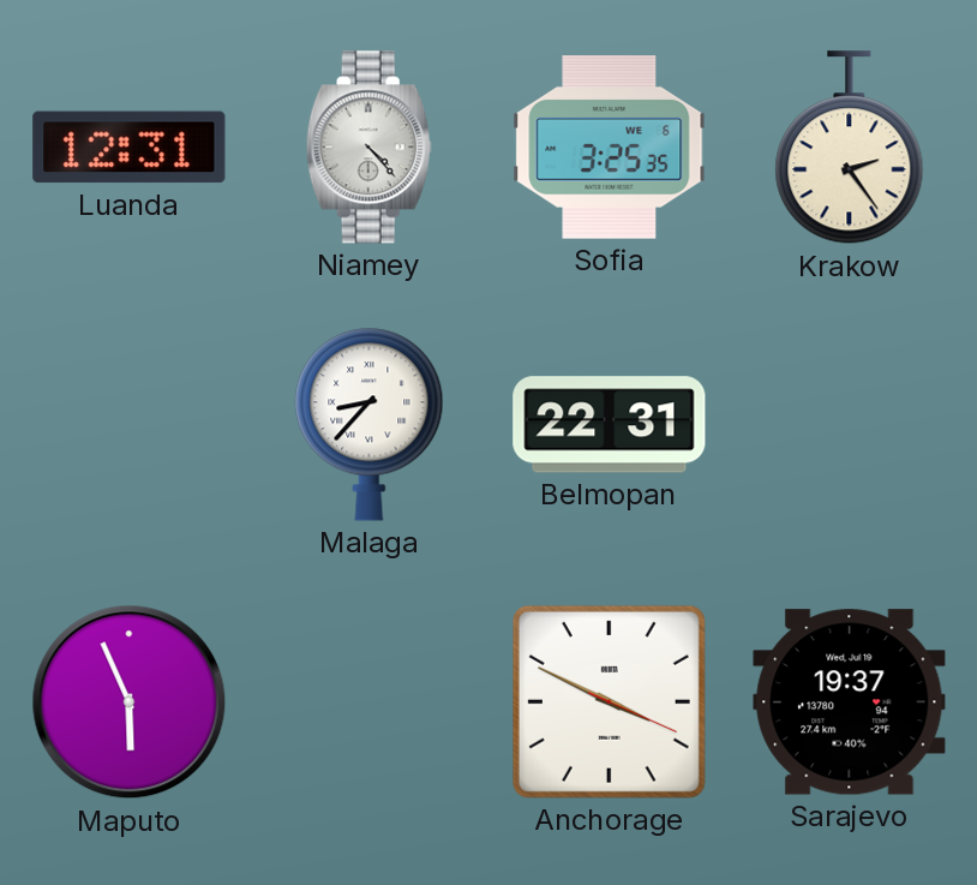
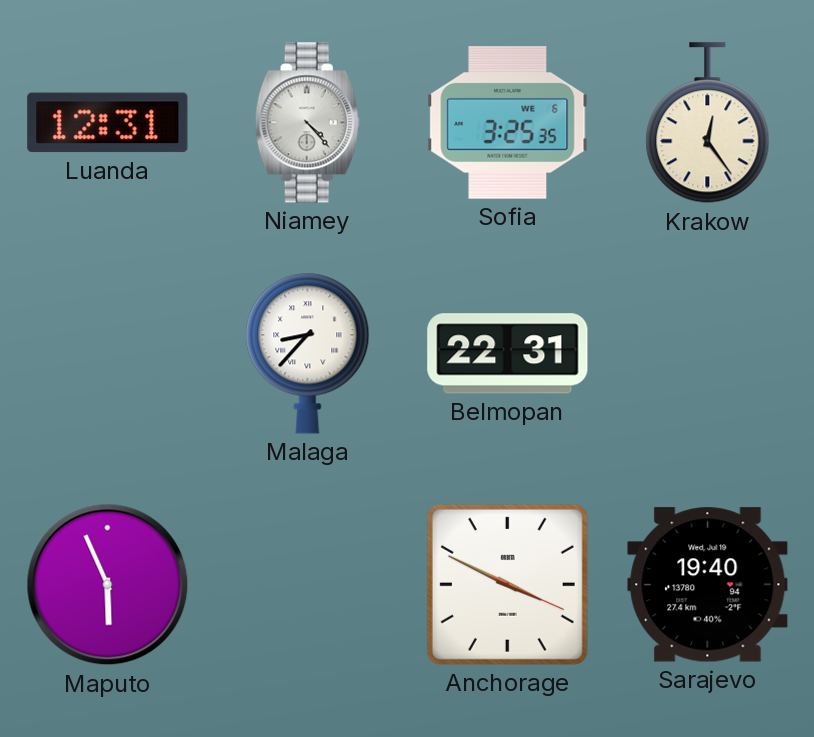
Krakow: 2:24 -> 12:24 (708, 123)
Sarajevo: 19:37 -> 19:40 (708, 585)
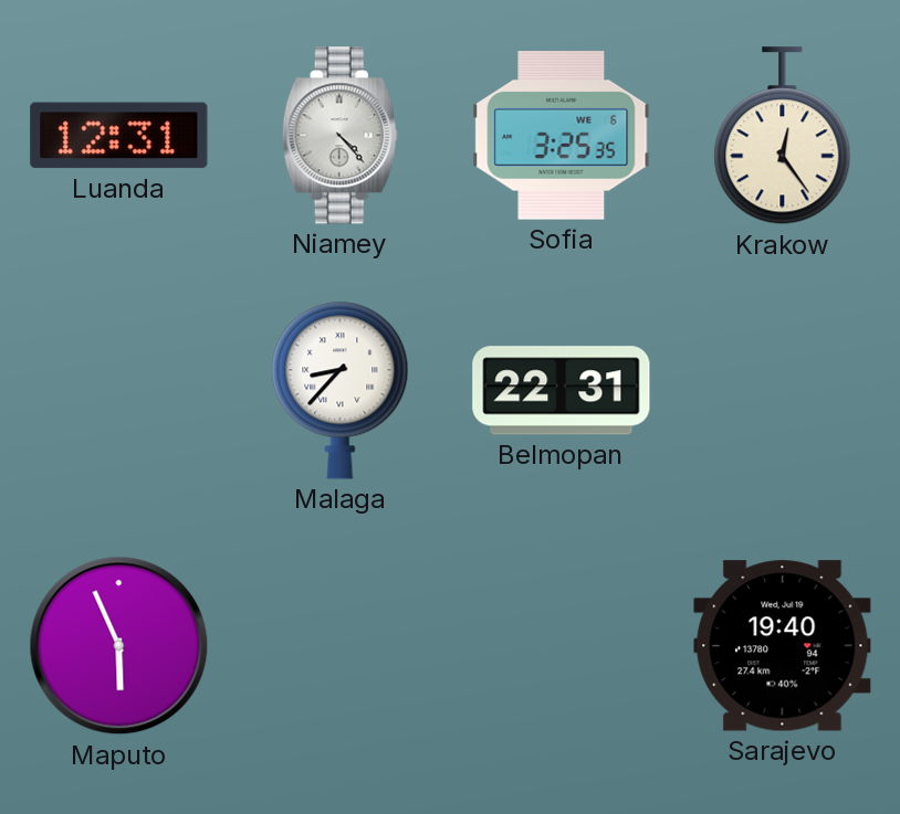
Anchorage: 3:49 -> none (507, 584)
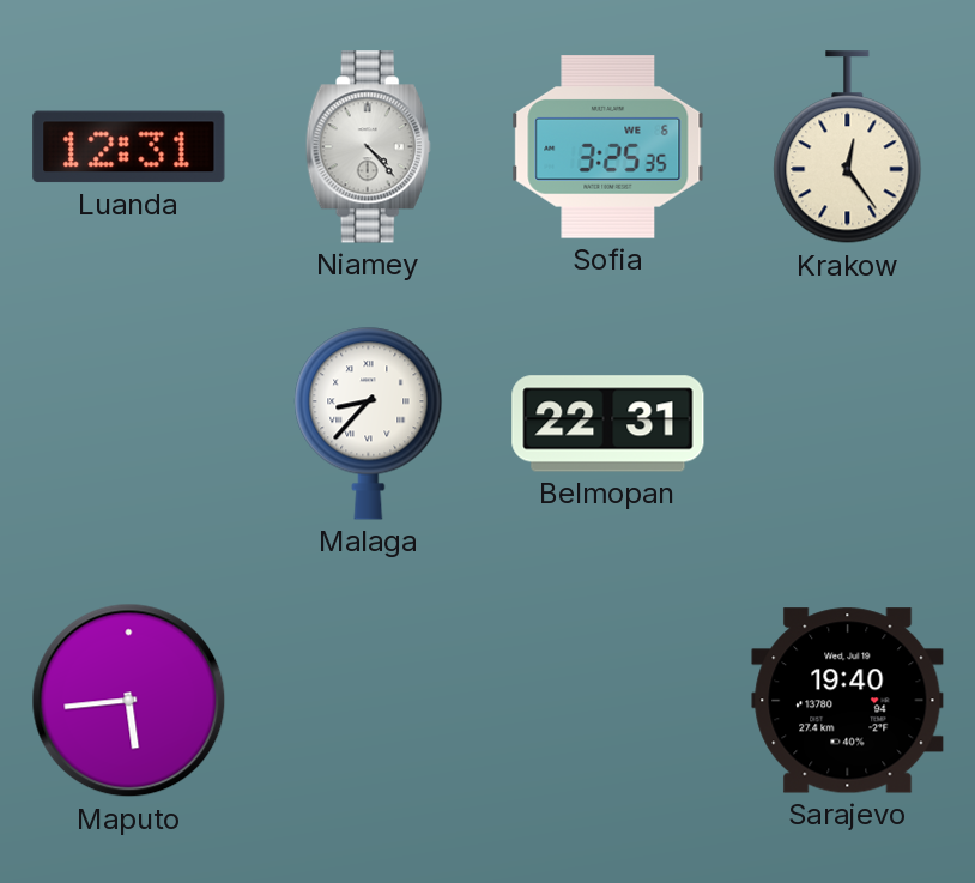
Maputo: 5:56 -> 5:44 (129, 701)
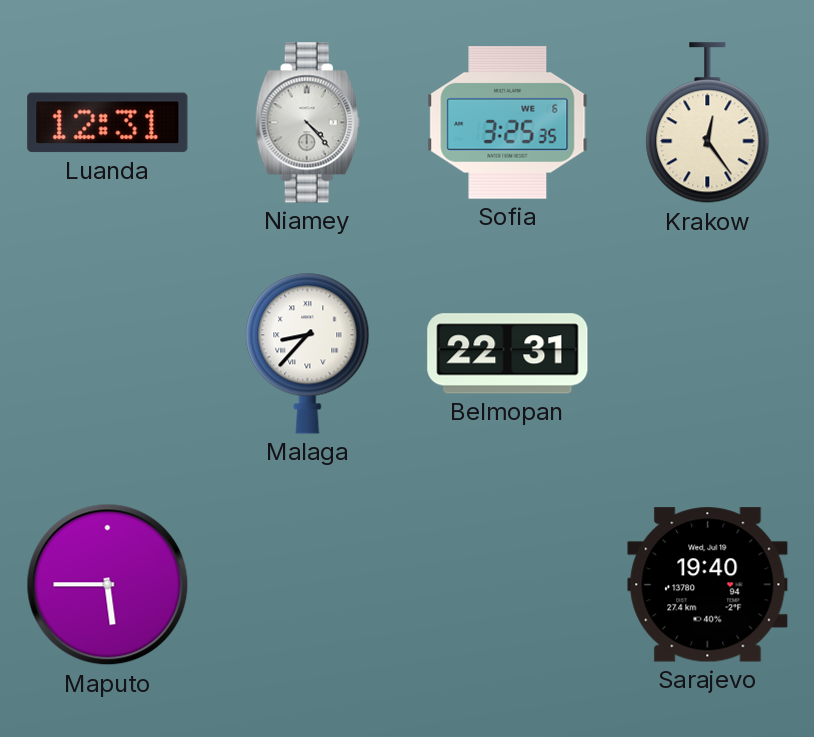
Maputo: 5:44 -> 5:45 (108, 585)
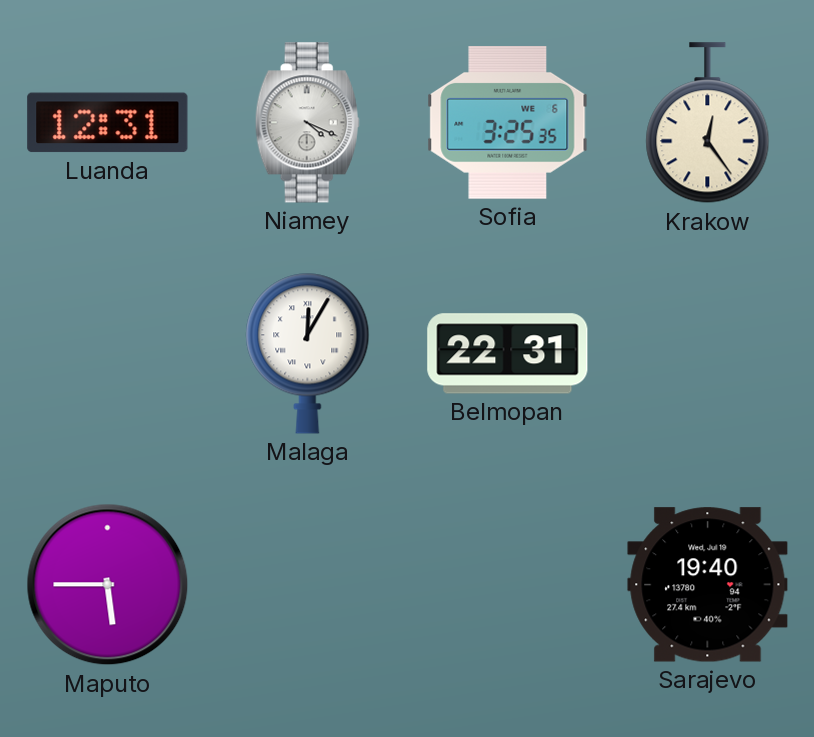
Niamey: 4:23 -> 4:19 (307, 123)
Malaga: 8:37 -> 12:05 (308, 353)
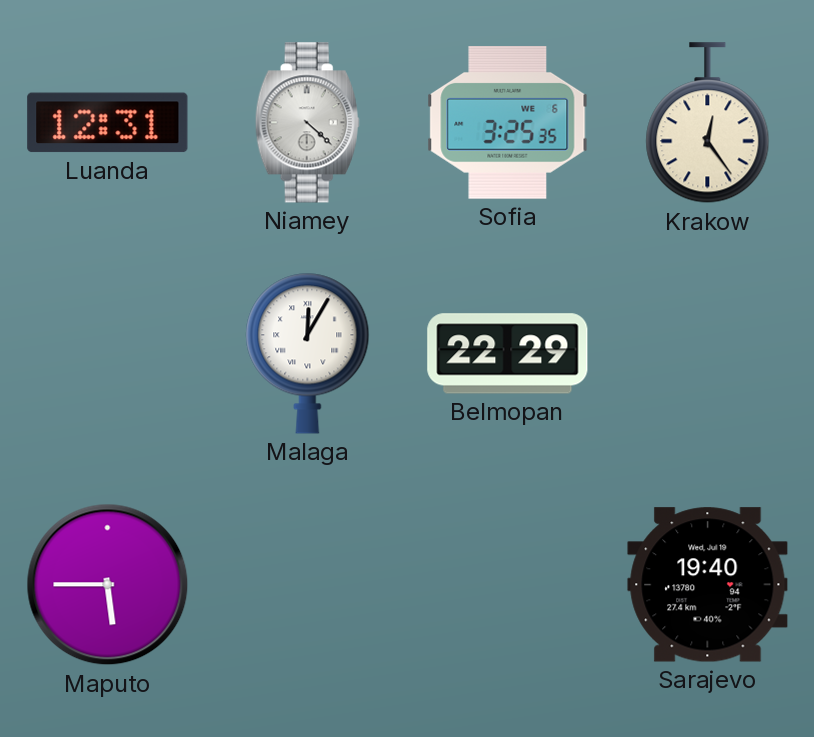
Niamey: 4:19 -> 4:22 (307, 123)
Belmopan: 22:31 -> 22:29 (508, 354)
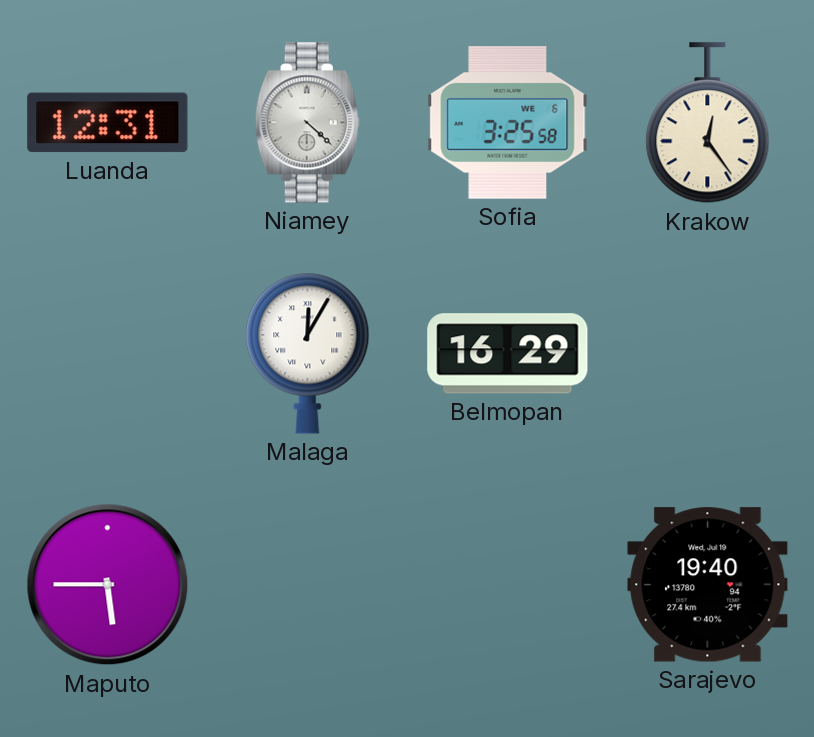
Sofia: 3:25:35 -> 3:25:58 (508, 123)
Belmopan: 22:29 -> 16:29 (508, 354)
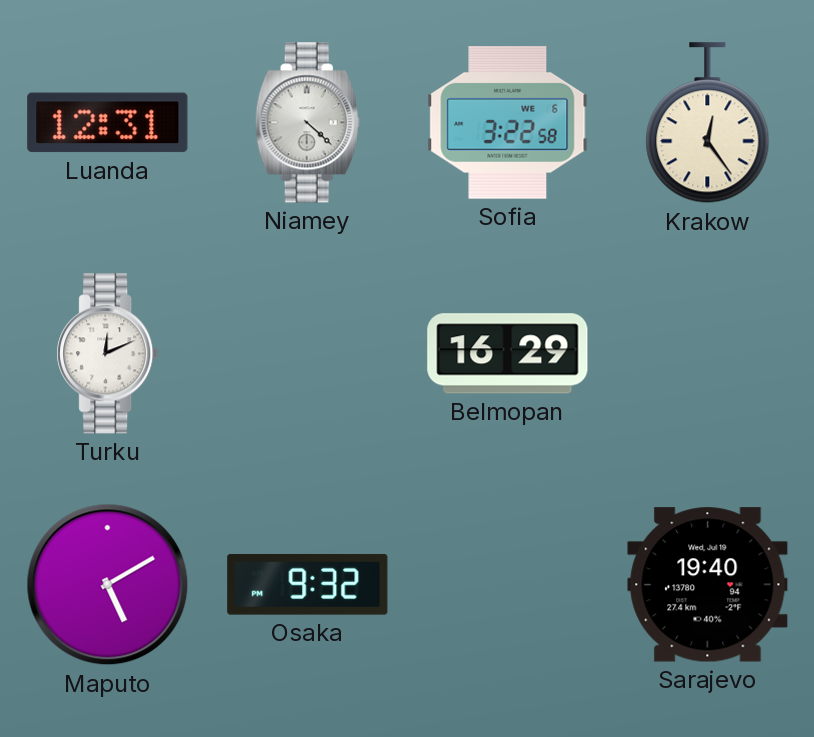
Sofia: 3:25 -> 3:22 (508, 123)
Turku: none -> 12:11 (108, 354)
Malaga: 12:05 -> none (308, 353)
Maputo: 5:45 -> 5:10 (108, 585)
Osaka: none -> 9:32 (308, 585)
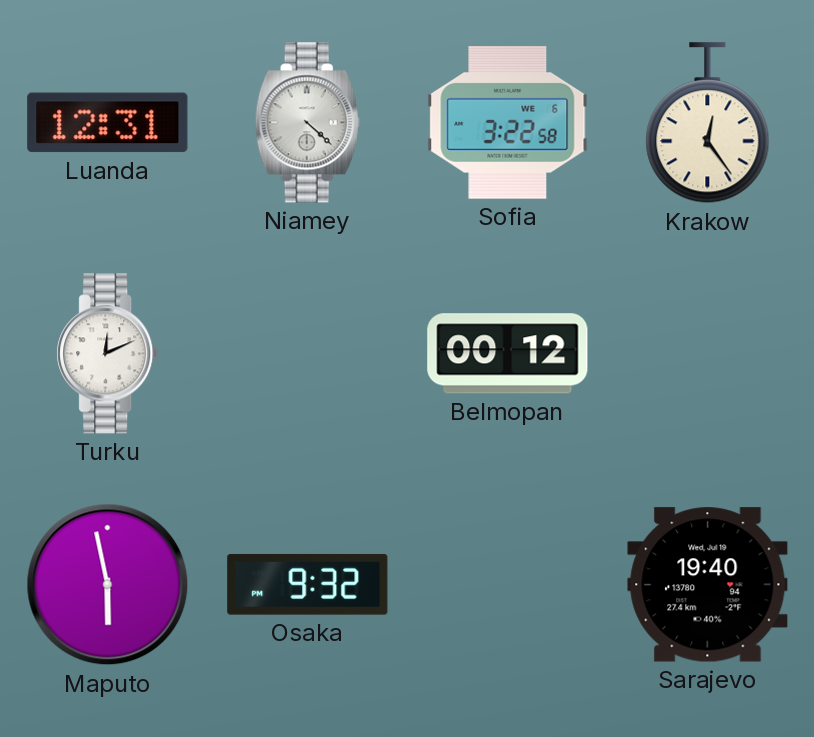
Belmopan: 16:29 -> 00:12 (508, 354)
Maputo: 5:10 -> 5:58 (108, 585)
